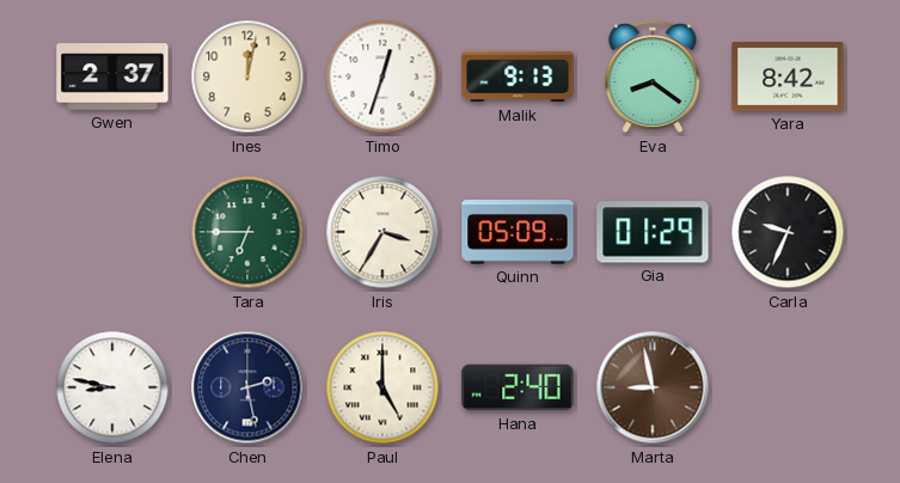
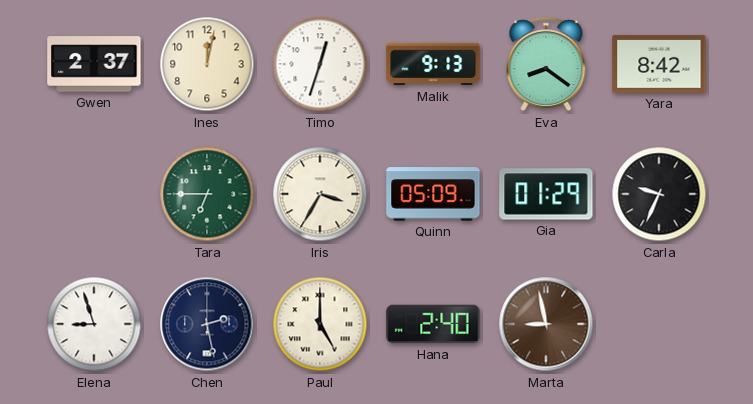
Elena: 8:47 -> 8:57 (94, 324)
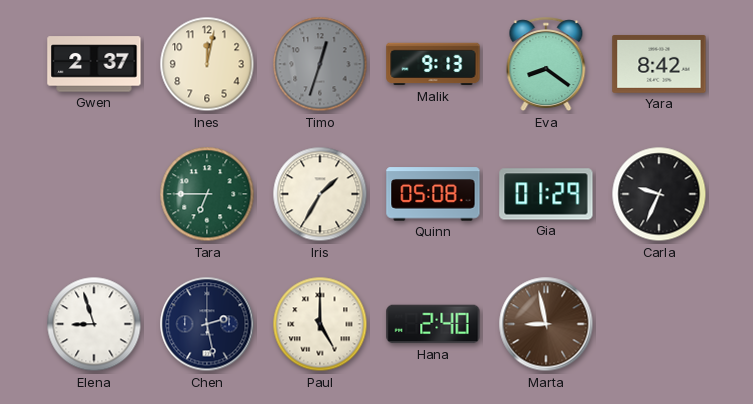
Timo dial: white -> grey (320, 64)
Iris: 3:35 -> 1:35 (320, 194)
Quinn: 05:09 -> 05:08 (433, 194)
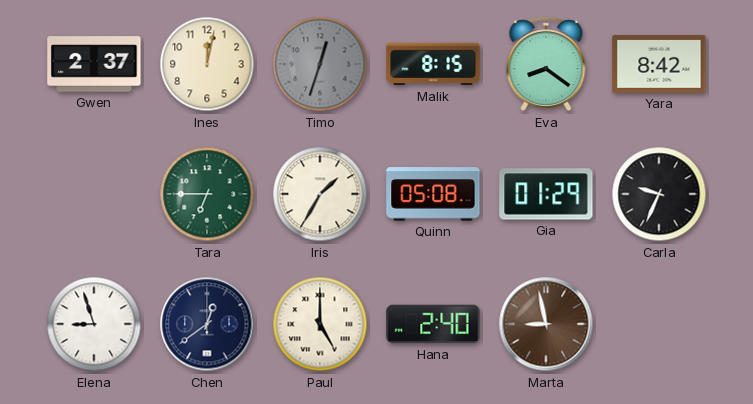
Malik: 9:13 -> 8:15 (433, 64)
Chen: 2:28 -> 12:39 (207, 324)
